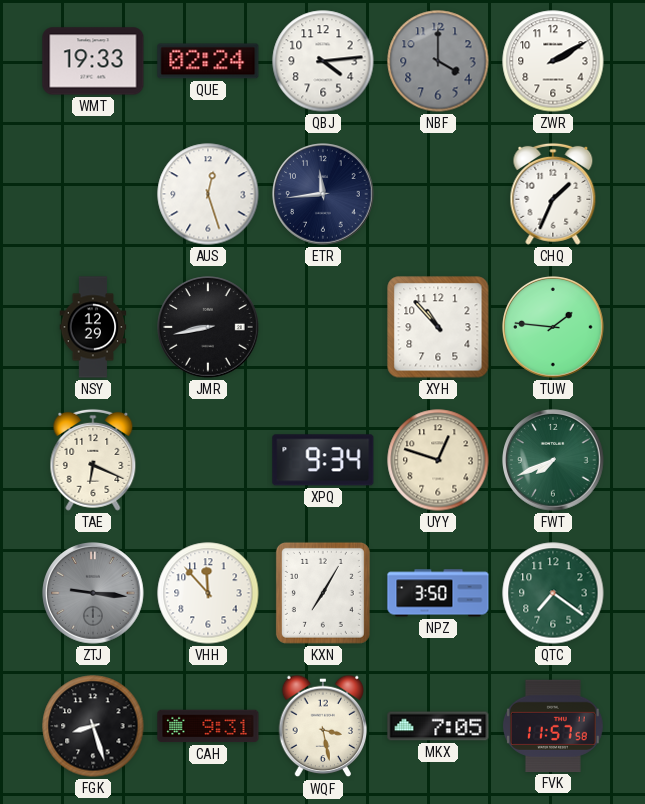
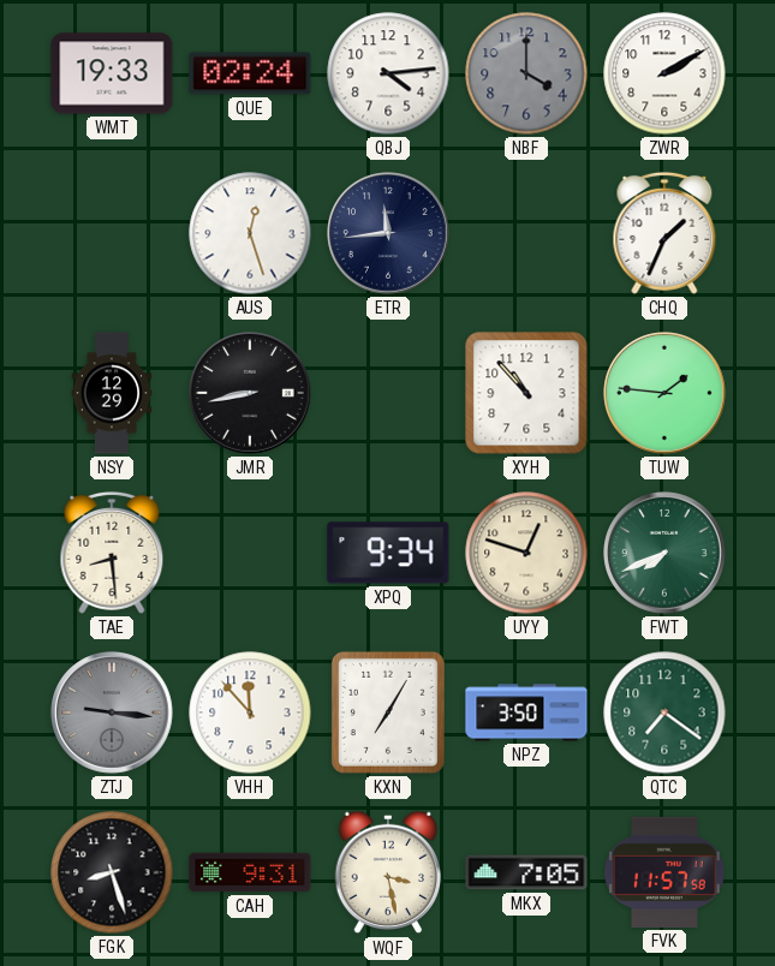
TAE: 6:19 -> 8:29 (112, 553)
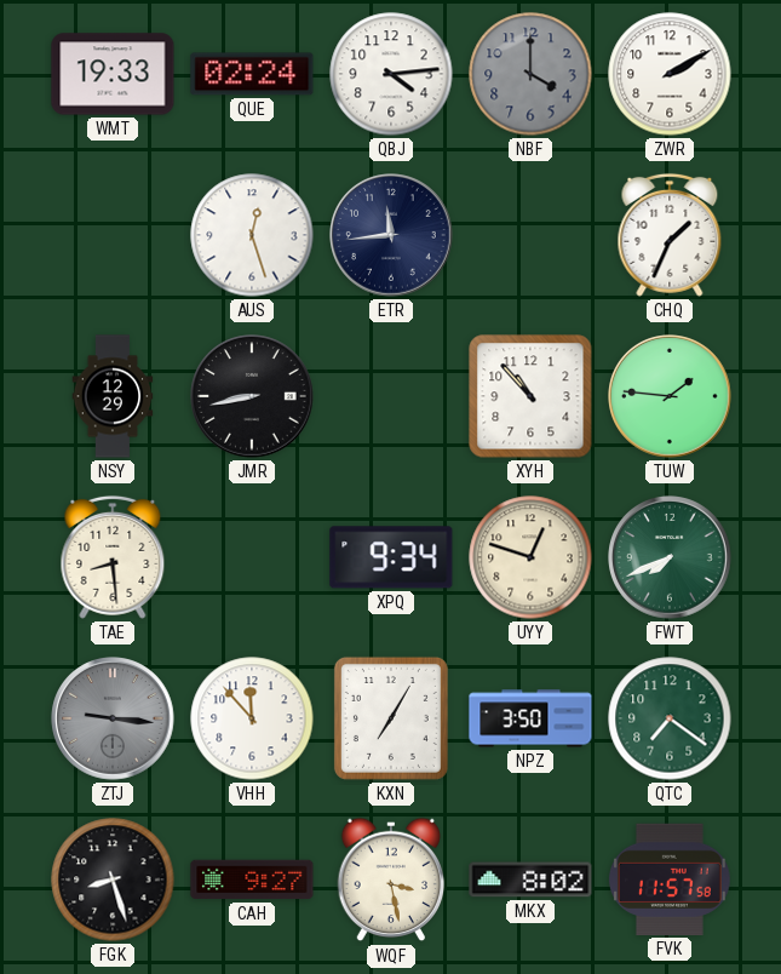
CAH: 9:31 -> 9:27 (252, 880)
MKX: 7:05 -> 8:02 (530, 880)
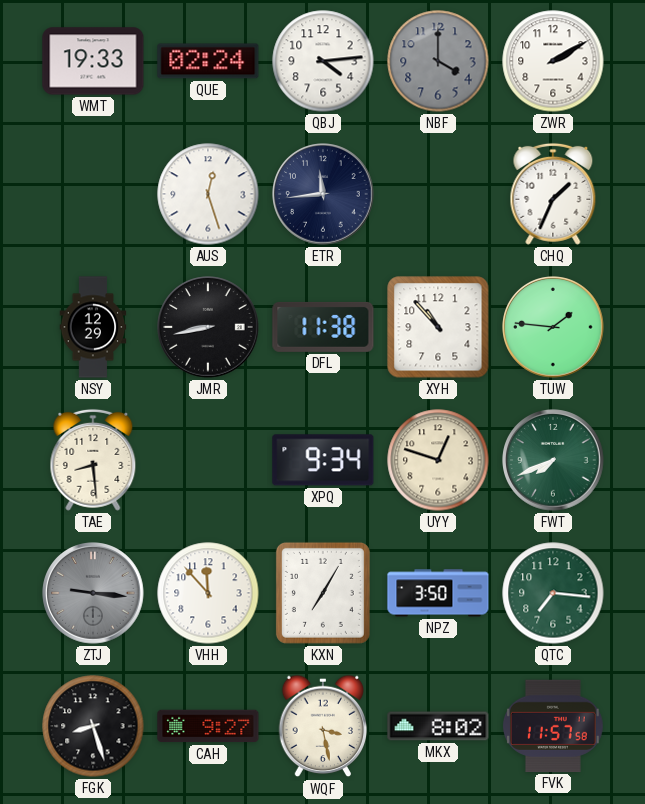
DFL: none -> 11:38 (323, 327)
QTC: 7:21 -> 7:16 (553, 593)
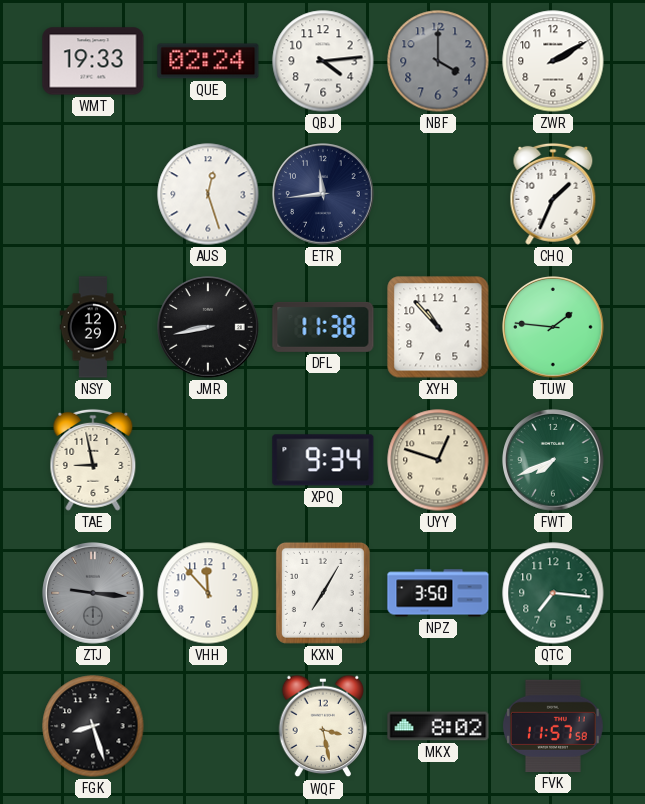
TAE: 8:29 -> 8:58 (93, 460)
CAH: 9:27 -> none (208, 726)
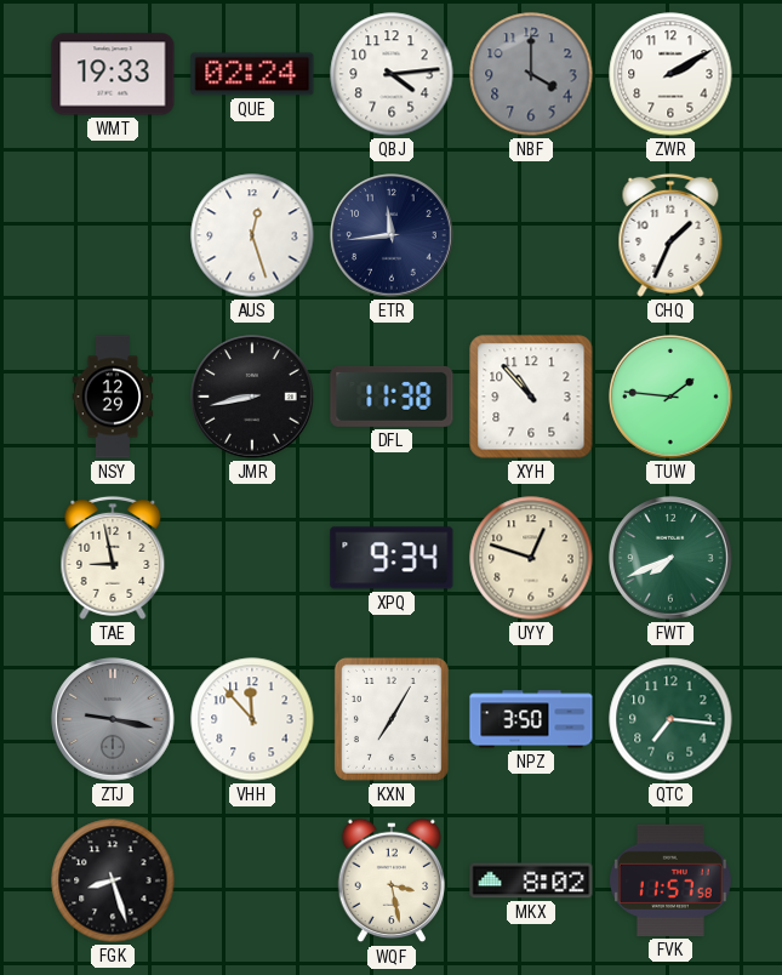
ZTJ: 9:16 -> 9:17 (113, 719)
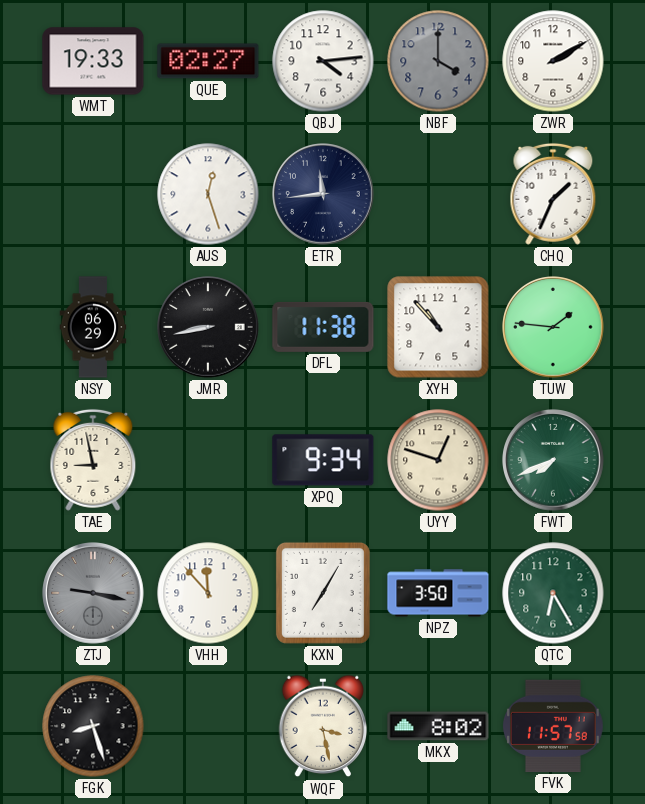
QUE: 02:24 -> 02:27 (208, 61)
NSY: 12:29 -> 06:29 (93, 327)
QTC: 7:16 -> 6:25 (553, 593)
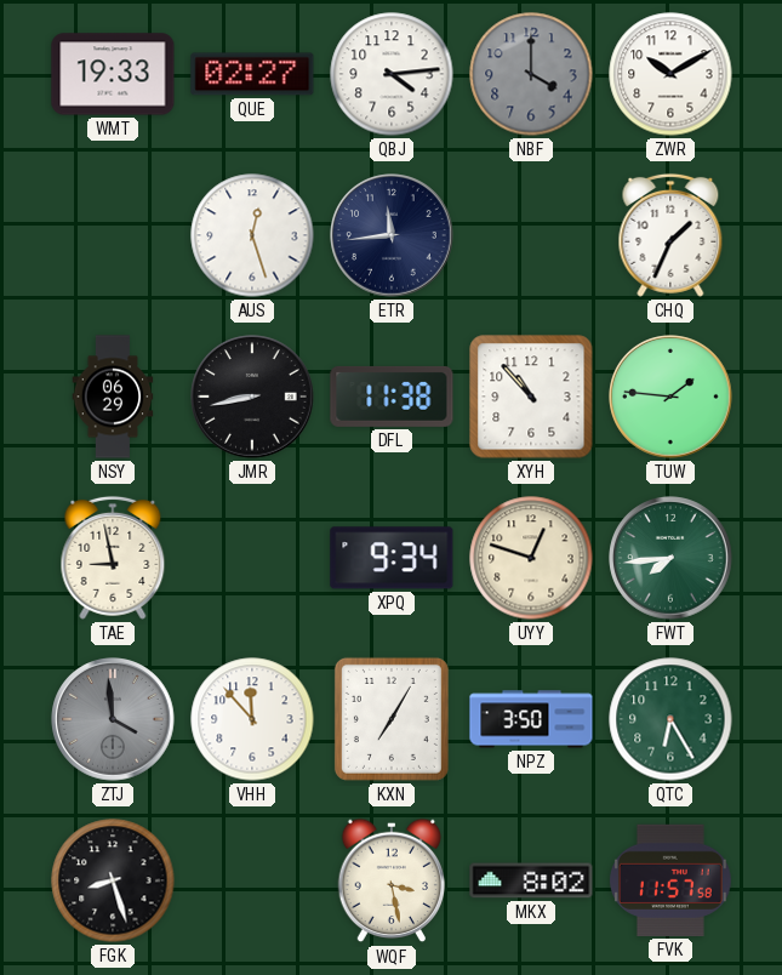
ZWR: 2:10 -> 10:10 (670, 74)
FWT: 7:41 -> 7:44 (670, 558)
ZTJ: 9:17 -> 3:59 (113, 719)
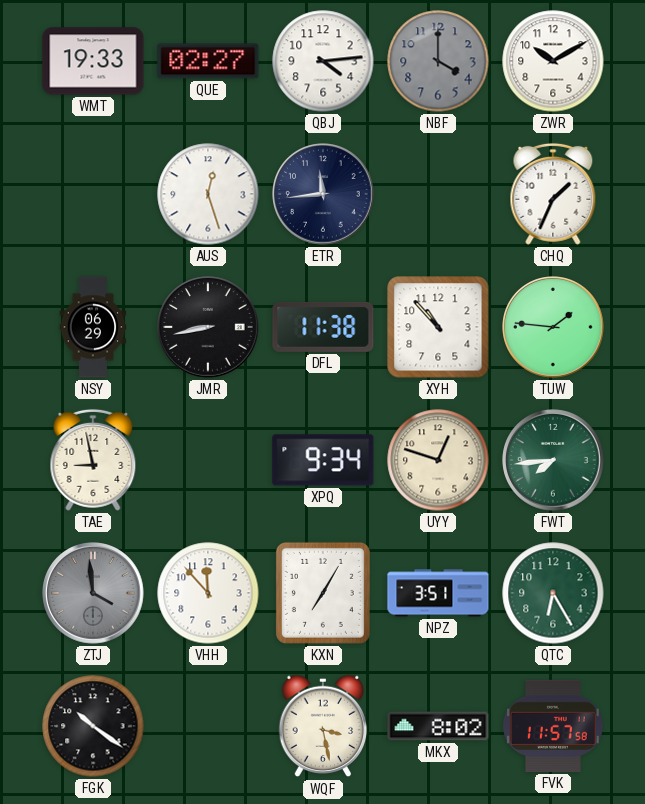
NPZ: 3:50 -> 3:51 (438, 593)
FGK: 8:27 -> 10:21 (93, 726)
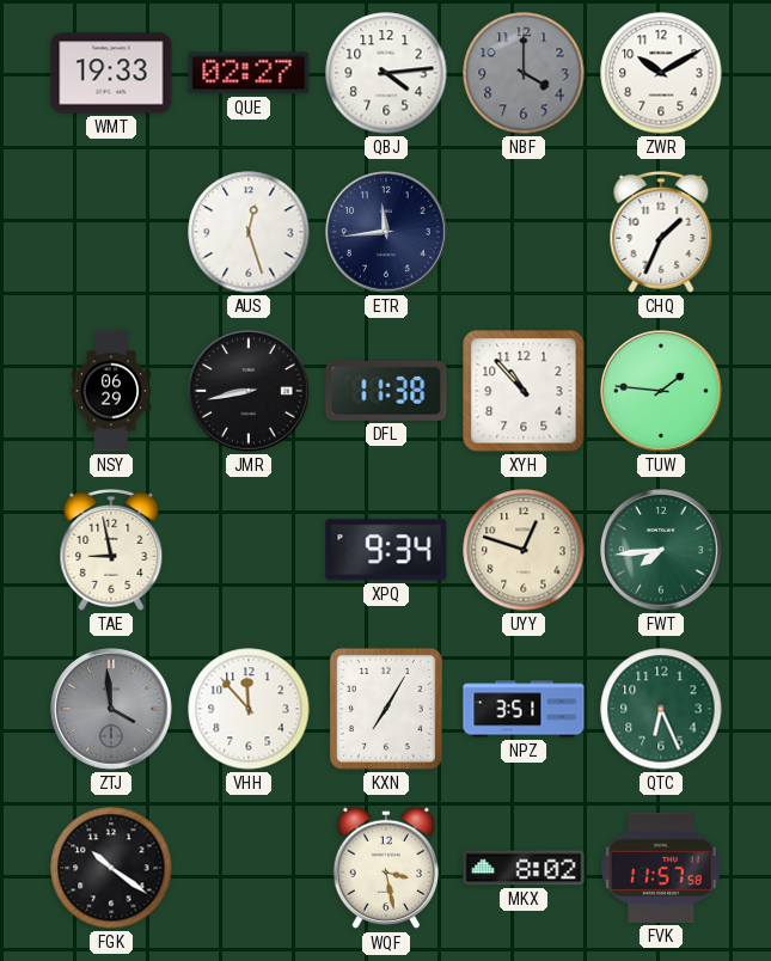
QTC: 6:25 -> 6:26 (661, 709)
